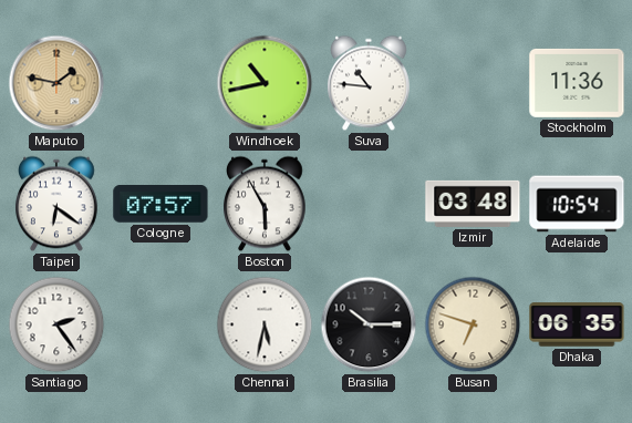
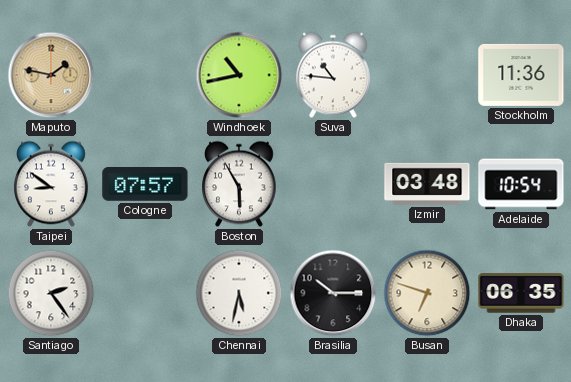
Taipei: 6:21 -> 8:51 (52, 184)
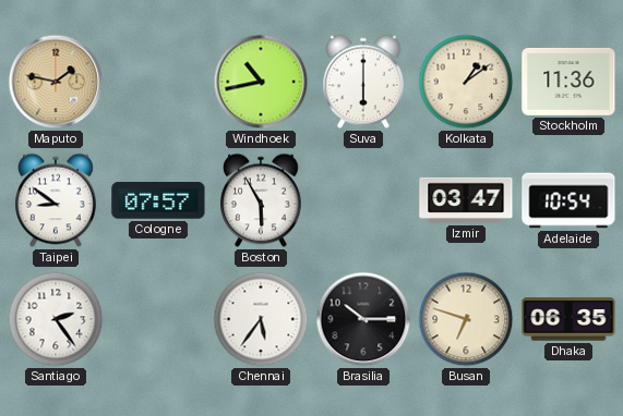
Suva: 10:46 -> 6:00 (364, 82)
Kolkata: none -> 1:09 (466, 82)
Izmir: 03:48 -> 03:47 (466, 200)
Chennai: 5:32 -> 5:36 (261, 319)
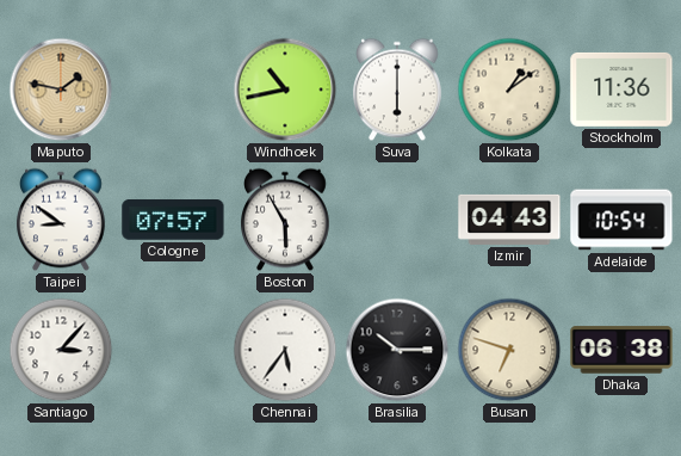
Izmir: 03:47 -> 04:43 (509, 220)
Santiago: 2:24 -> 3:07 (61, 350)
Dhaka: 06:35 -> 06:38 (621, 350)
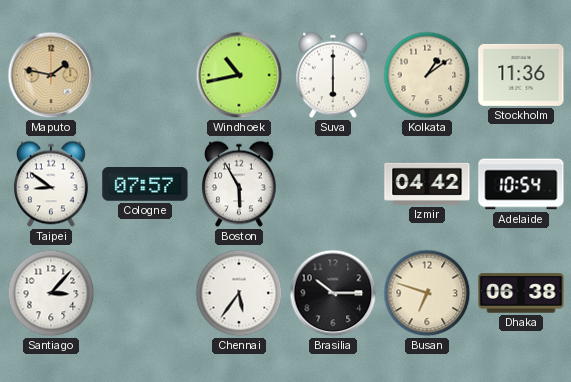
Izmir: 04:43 -> 04:42 (427, 184)
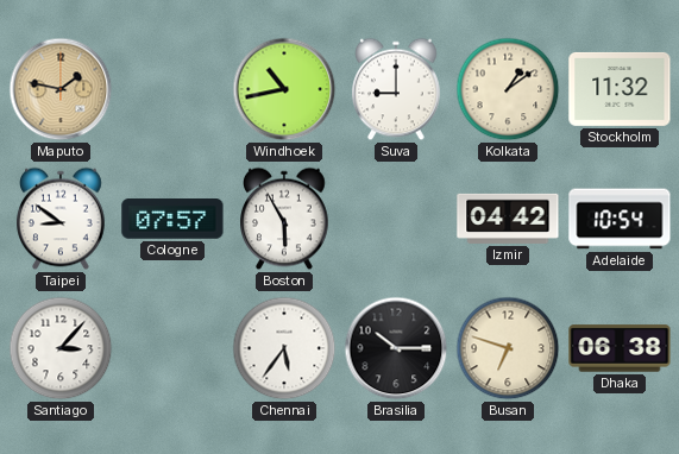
Suva: 6:00 -> 9:00 (397, 89)
Stockholm: 11:36 -> 11:32 (620, 89)
